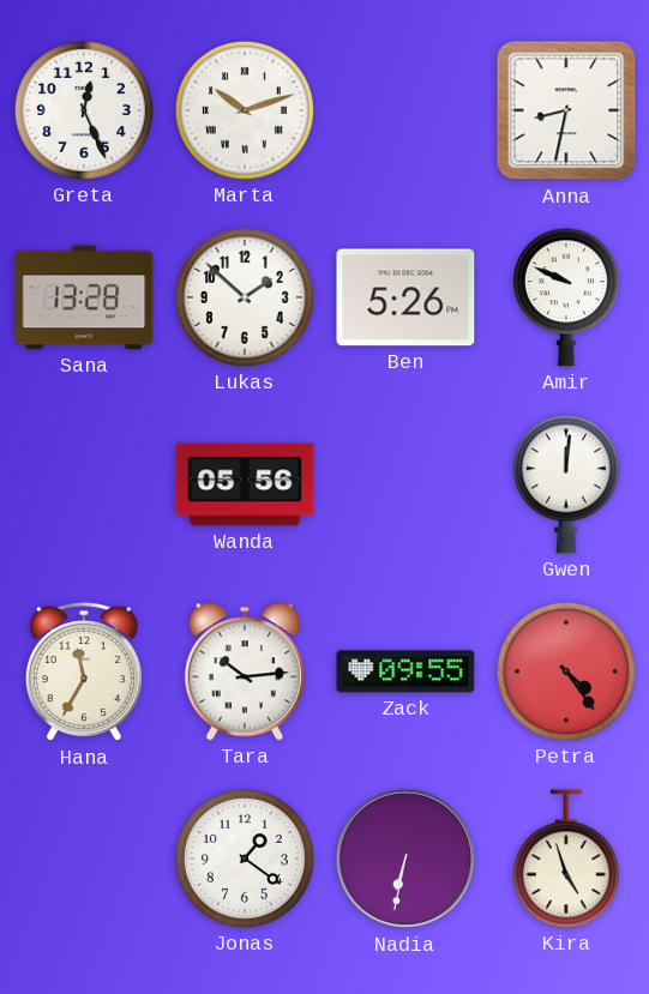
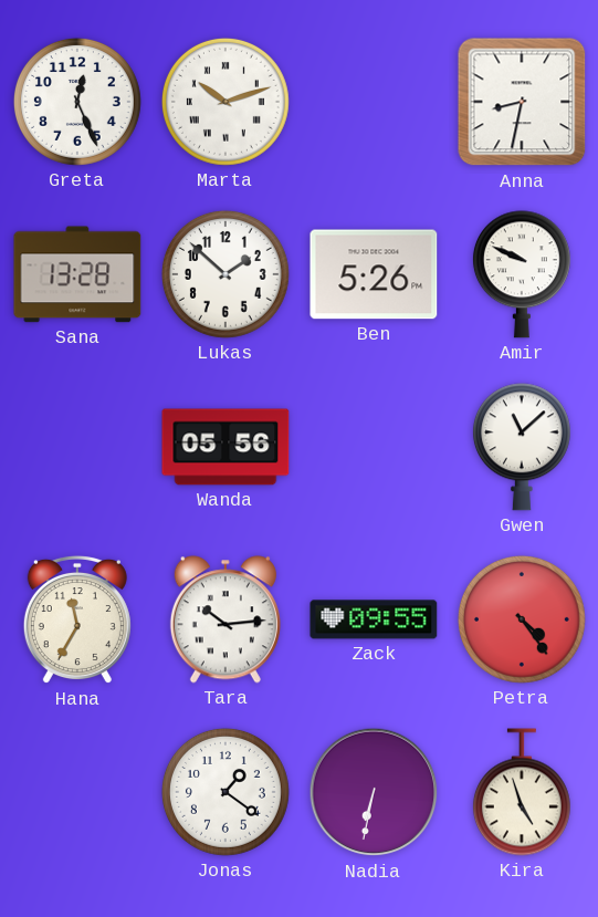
Gwen: 12:01 -> 11:08 (522, 447)
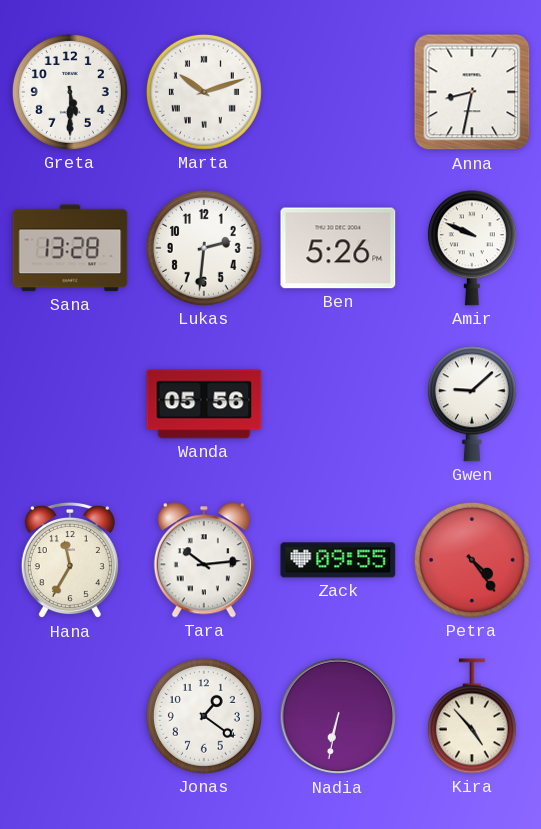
Greta: 12:26 -> 5:30 (70, 92)
Lukas: 1:52 -> 2:31 (204, 248)
Gwen: 11:08 -> 9:08 (472, 404)
Kira: 4:57 -> 4:53 (472, 716)
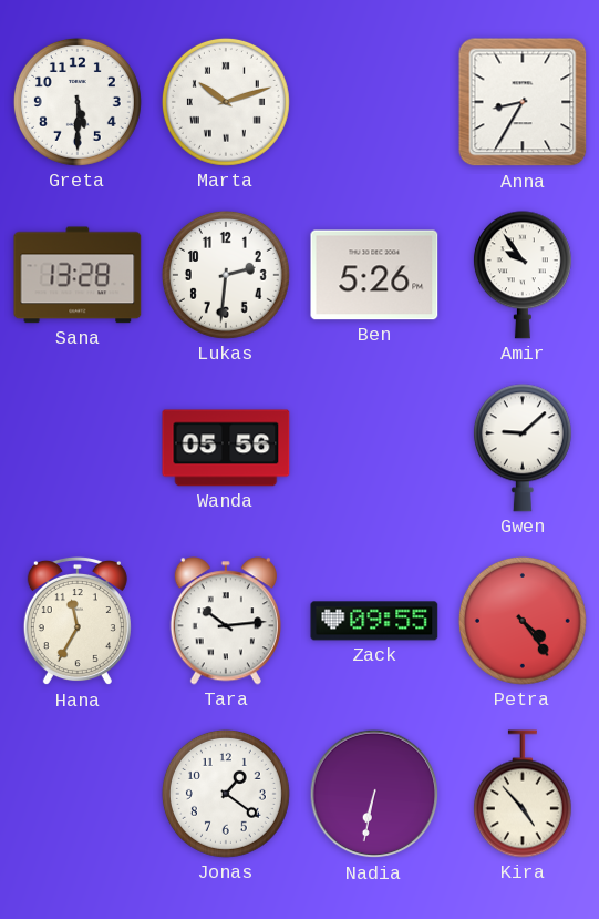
Anna: 8:32 -> 8:35 (523, 102)
Amir: 9:49 -> 9:54 (523, 275)
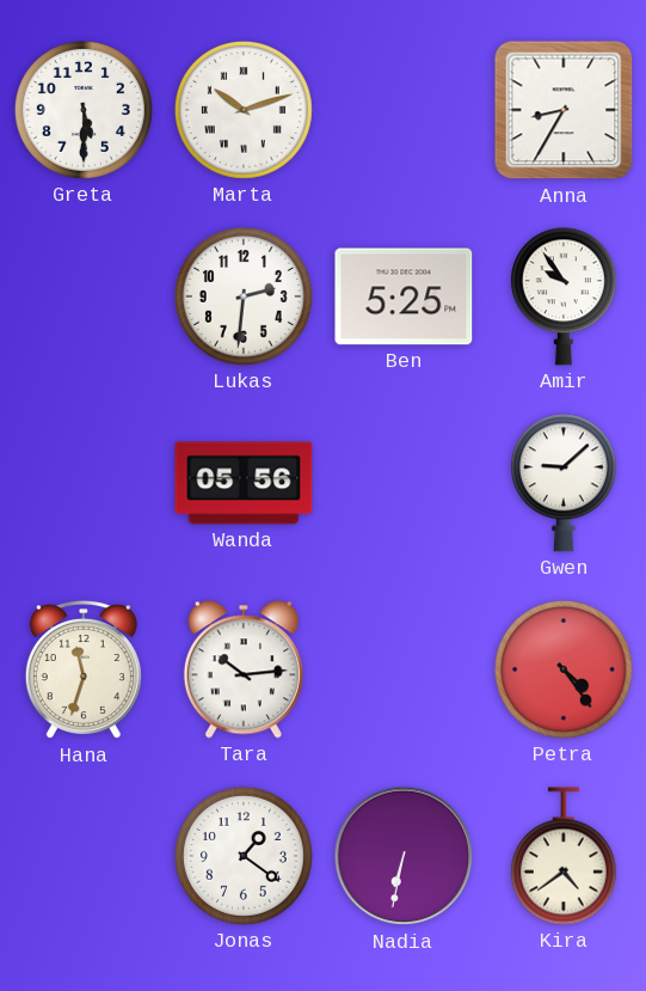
Sana: 13:28 -> none (78, 275)
Ben: 5:26 -> 5:25 (404, 296)
Hana: 11:35 -> 11:33 (84, 669)
Zack: 09:55 -> none (374, 621)
Kira: 4:53 -> 4:39 (564, 856)
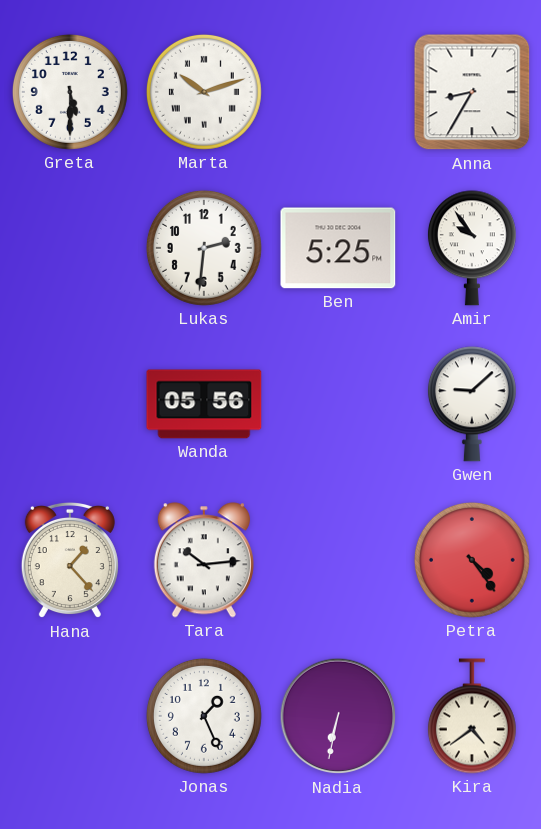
Hana: 11:33 -> 1:23 (70, 560)
Jonas: 1:21 -> 1:26 (204, 716)
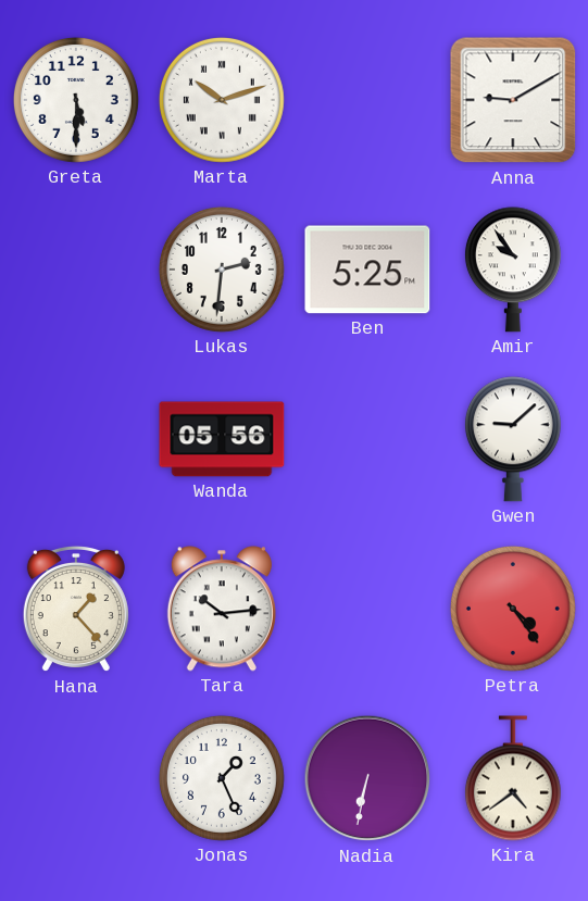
Anna: 8:35 -> 9:10 (513, 100)
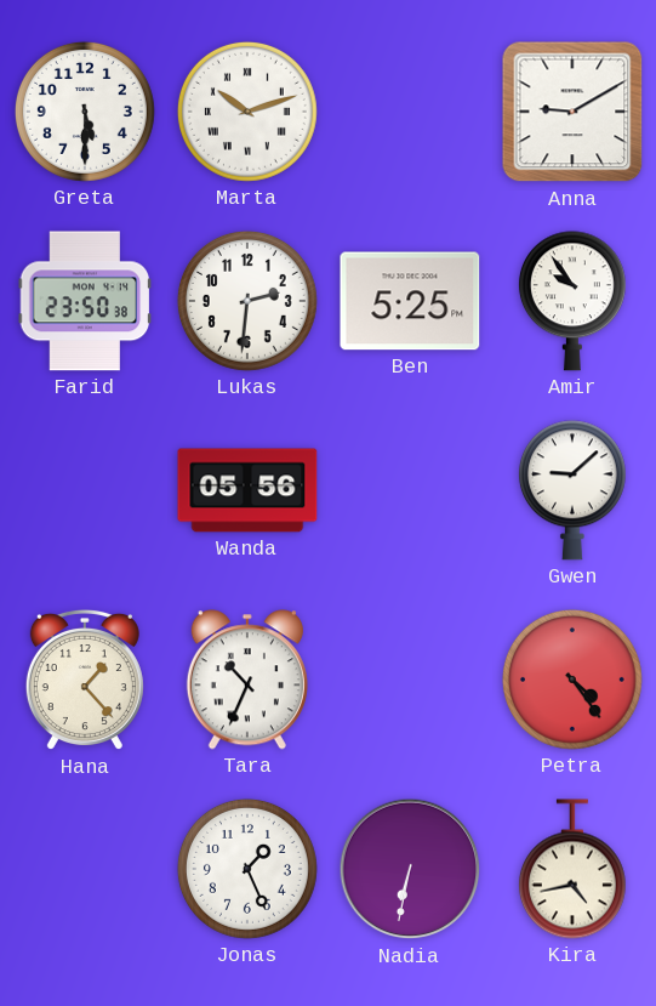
Farid: none -> 23:50 (85, 301)
Tara: 10:14 -> 10:34 (247, 680)
Kira: 4:39 -> 4:43 (572, 869)
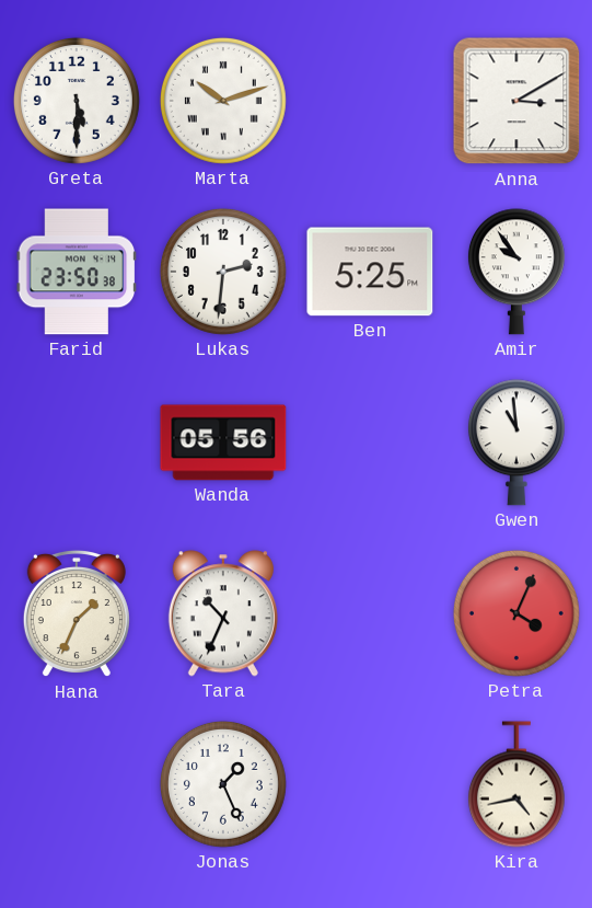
Anna: 9:10 -> 3:10 (516, 101)
Gwen: 9:08 -> 10:59 (516, 442)
Hana: 1:23 -> 1:34 (77, 613)
Petra: 4:24 -> 4:04 (516, 613)
Nadia: 6:32 -> none (410, 869)
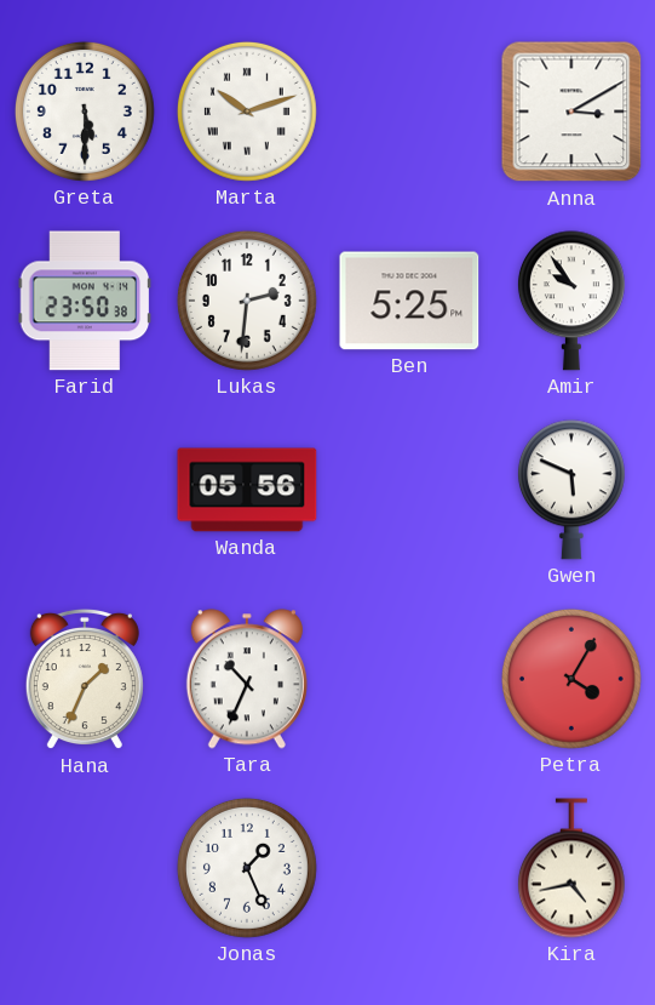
Gwen: 10:59 -> 5:49 (571, 490)
Petra: 4:04 -> 4:05 (571, 679)
